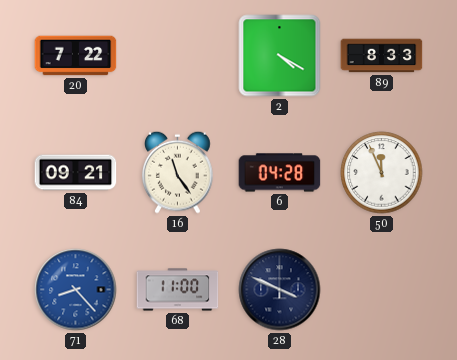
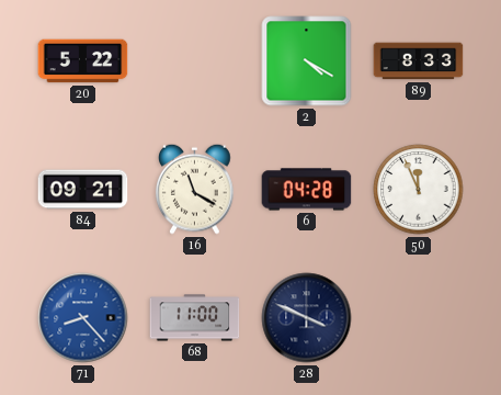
20: 7:22 -> 5:22 (83, 61)
16: 11:24 -> 11:20 (195, 189)
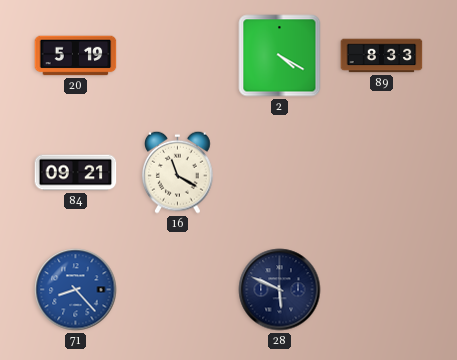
20: 5:22 -> 5:19 (76, 56)
6: 04:28 -> none (307, 190)
50: 11:56 -> none (419, 190)
68: 11:00 -> none (195, 318)
28: 3:49 -> 5:49 (280, 290)
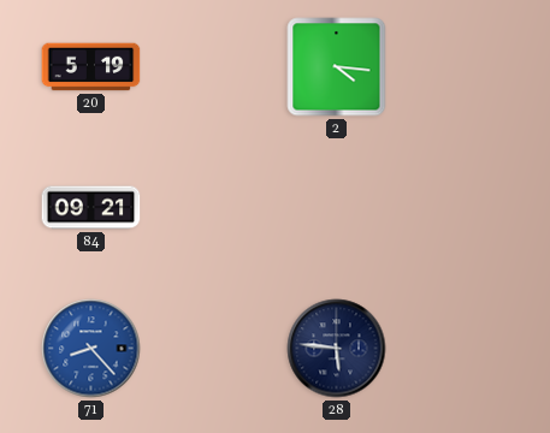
2: 4:20 -> 4:16 (337, 67)
89: 8:33 -> none (382, 56)
16: 11:20 -> none (178, 172)
28: 5:49 -> 5:46 (337, 349)
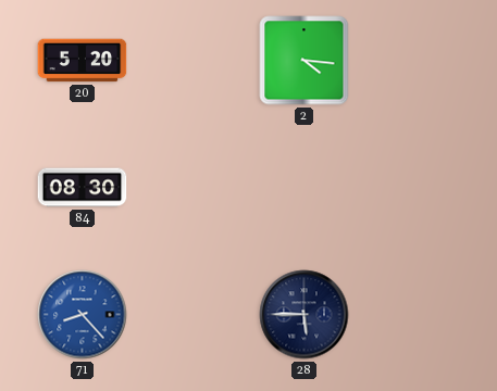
20: 5:19 -> 5:20 (83, 61)
84: 09:21 -> 08:30 (83, 188)
28: 5:46 -> 5:45 (305, 315)
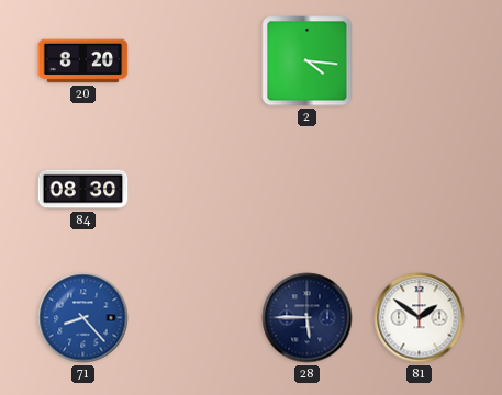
20: 5:20 -> 8:20 (83, 61)
81: none -> 1:51 (420, 318)
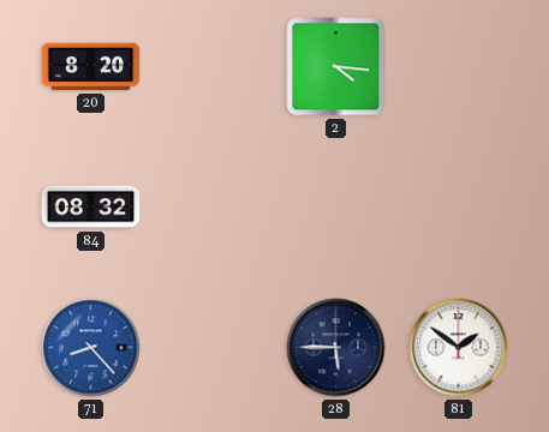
84: 08:30 -> 08:32 (91, 208)
